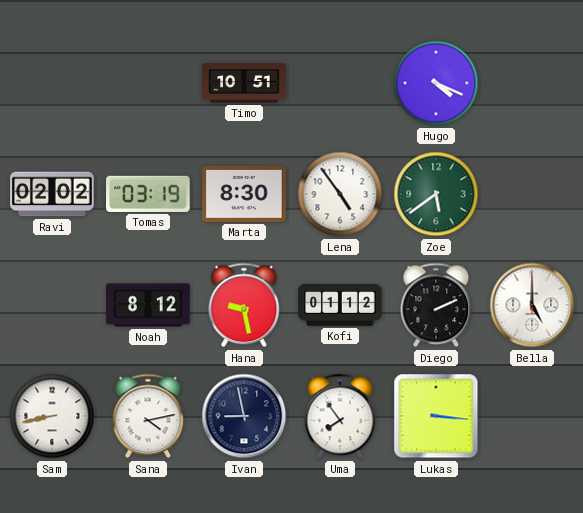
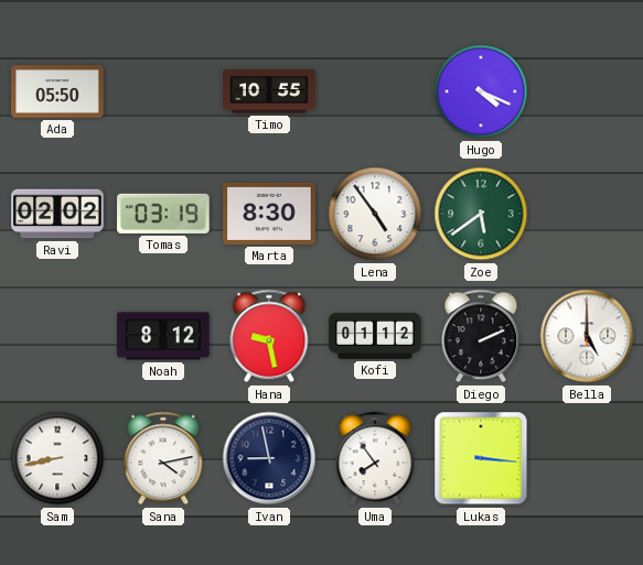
Ada: none -> 05:50 (57, 91)
Timo: 10:51 -> 10:55 (269, 91)
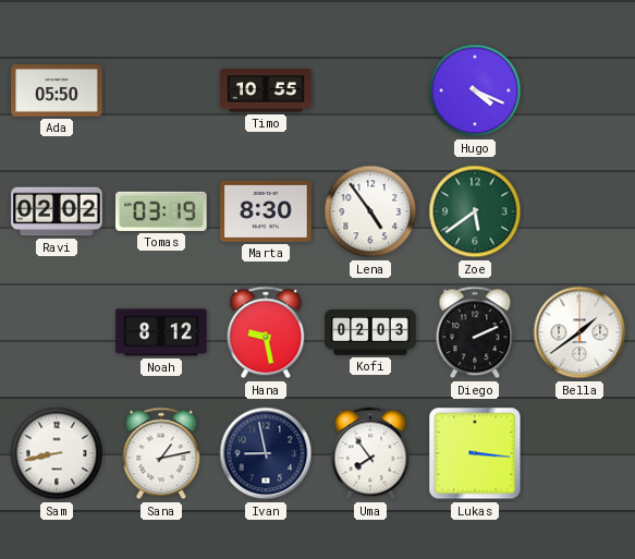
Kofi: 01:12 -> 02:03 (370, 333)
Bella: 5:00 -> 1:39 (579, 332)
Sana: 4:13 -> 1:13 (161, 453)
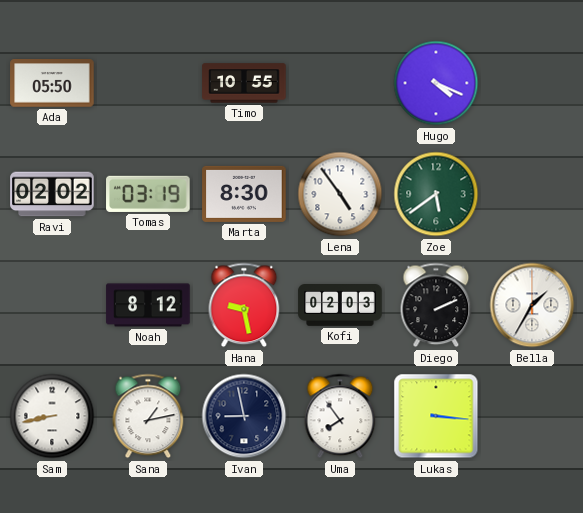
Bella: 1:39 -> 1:35 (532, 305)
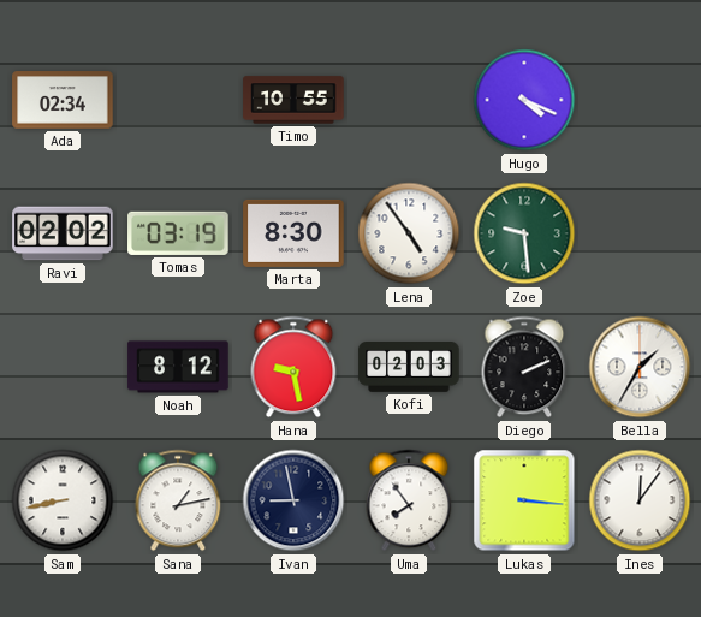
Ada: 05:50 -> 02:34 (63, 100)
Zoe: 5:39 -> 9:29 (524, 233)
Ines: none -> 12:06 (640, 500)
